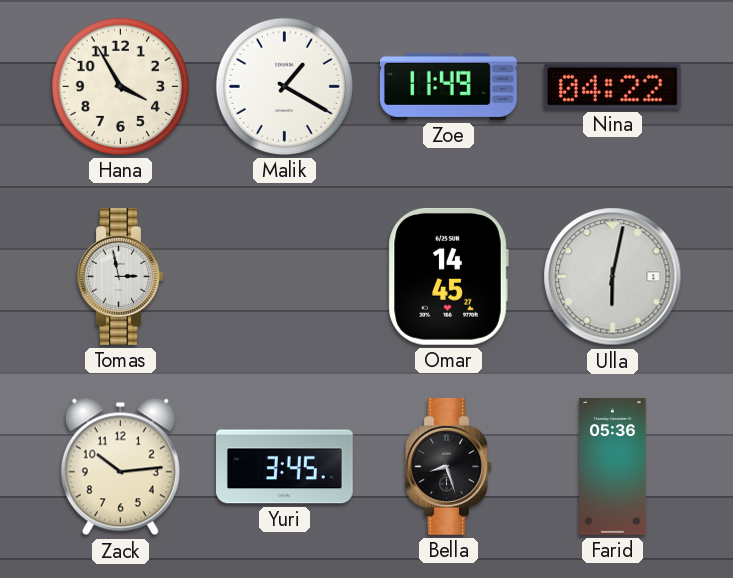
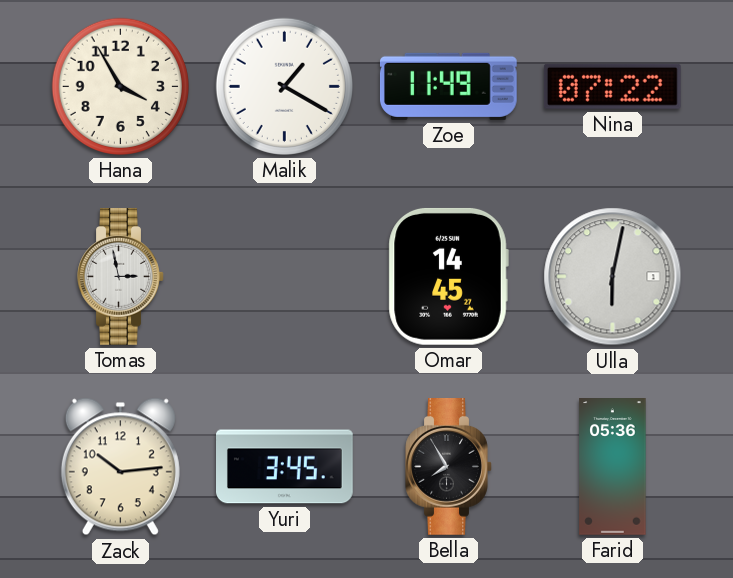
Nina: 04:22 -> 07:22 (612, 86)
Bella: 8:27 -> 7:55 (449, 467)
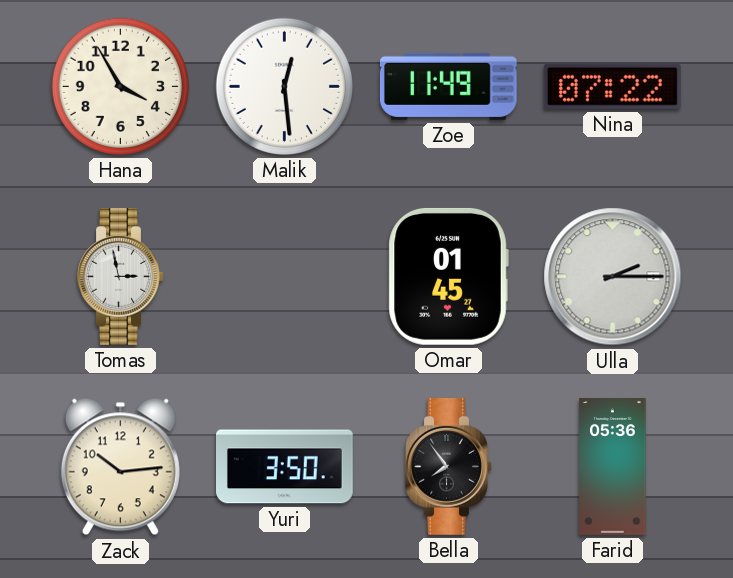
Malik: 1:20 -> 12:29 (284, 86)
Omar: 14:45 -> 01:45 (448, 276)
Ulla: 6:02 -> 2:15 (613, 277)
Yuri: 3:45 -> 3:50 (285, 467)
Bella: 7:55 -> 7:54 (449, 467)
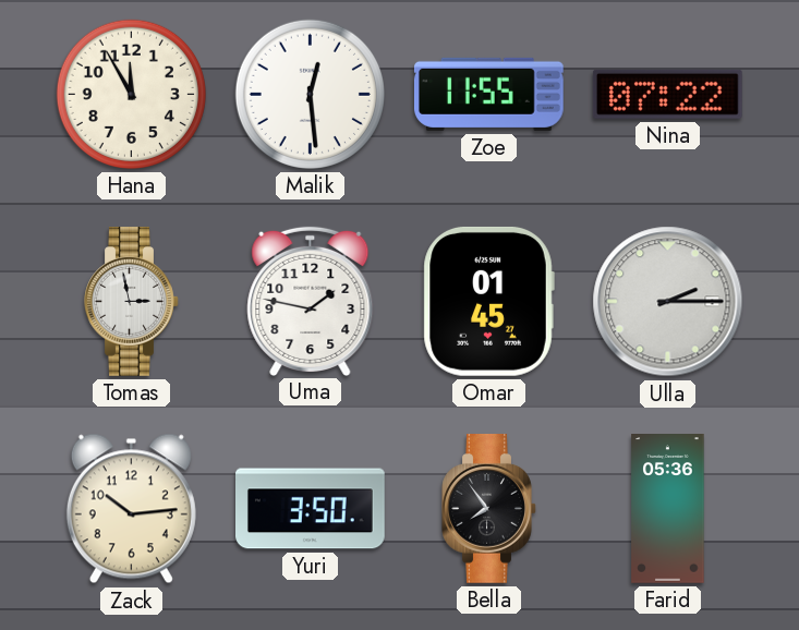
Hana: 3:55 -> 11:55 (131, 94)
Zoe: 11:49 -> 11:55 (488, 94)
Uma: none -> 1:47 (311, 301)
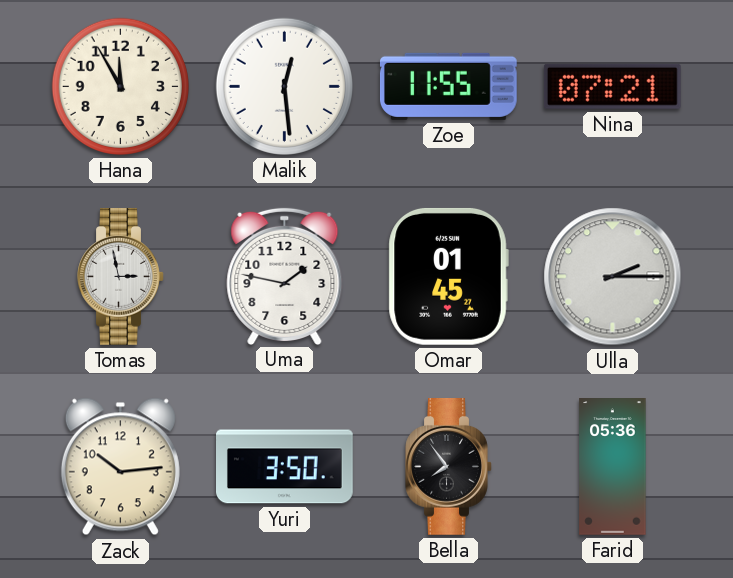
Nina: 07:22 -> 07:21 (612, 86)
